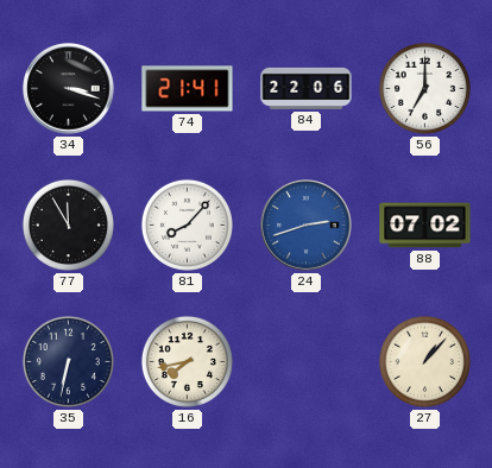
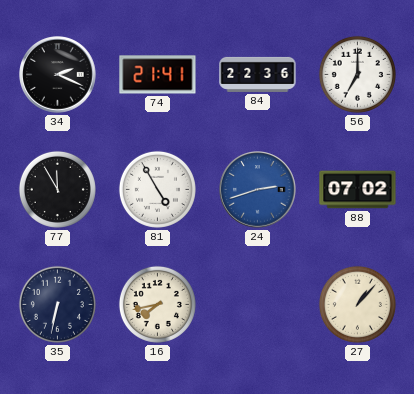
34: 3:18 -> 2:19 (58, 75)
84: 22:06 -> 22:36 (258, 74)
81: 8:07 -> 4:55 (157, 189)
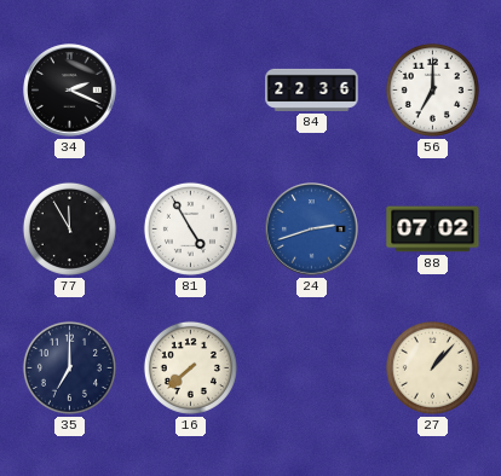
74: 21:41 -> none (158, 75)
35: 6:32 -> 7:00 (69, 367)
16: 7:43 -> 7:38 (190, 367)
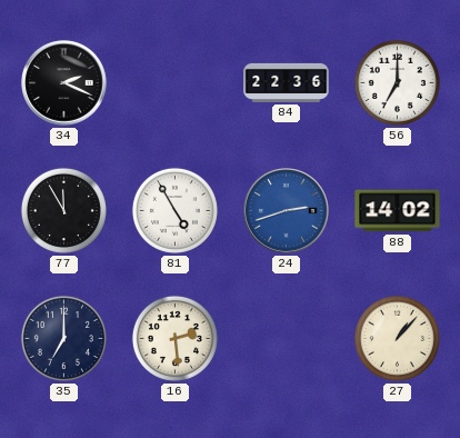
88: 07:02 -> 14:02 (398, 211)
16: 7:38 -> 2:29 (174, 338)
